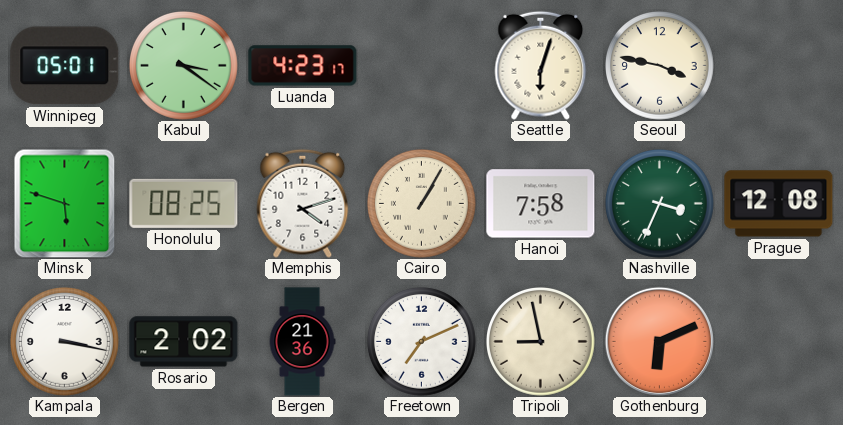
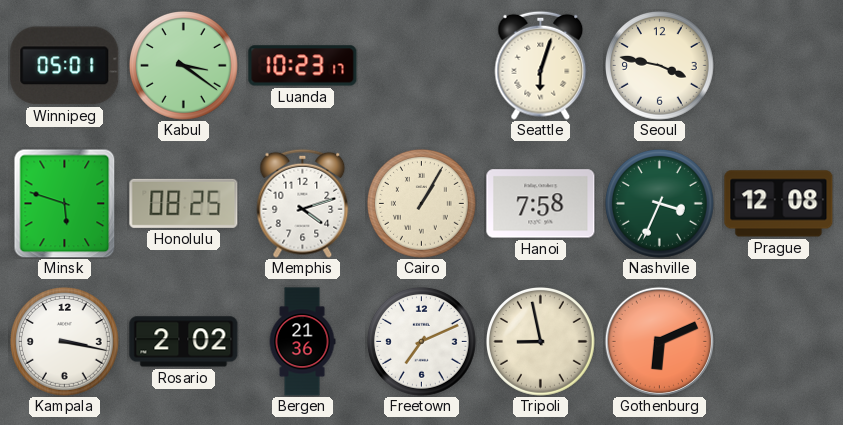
Luanda: 4:23 -> 10:23 (303, 66)
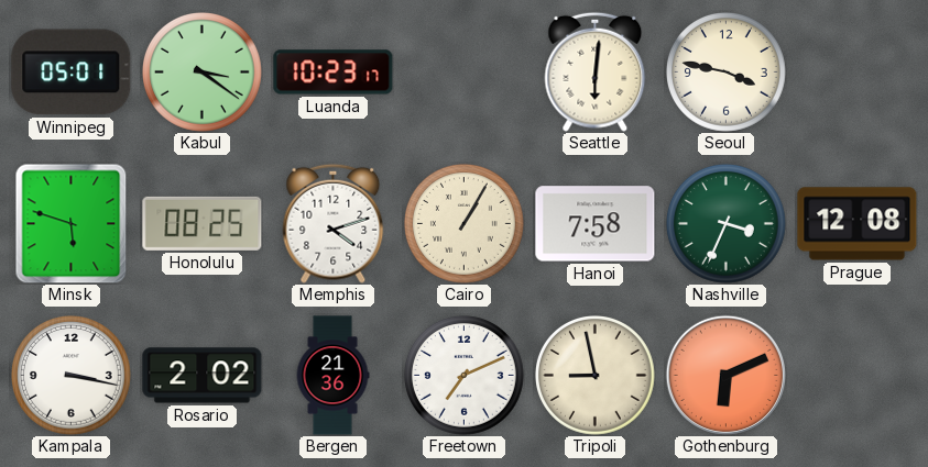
Seattle: 6:03 -> 6:01 (596, 71)
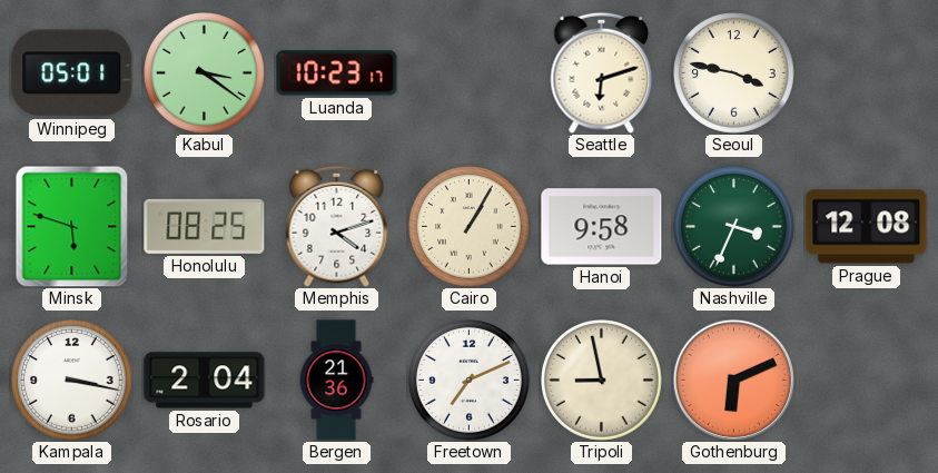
Seattle: 6:01 -> 6:12 (602, 72)
Hanoi: 7:58 -> 9:58 (602, 227)
Rosario: 2:02 -> 2:04 (205, 381)
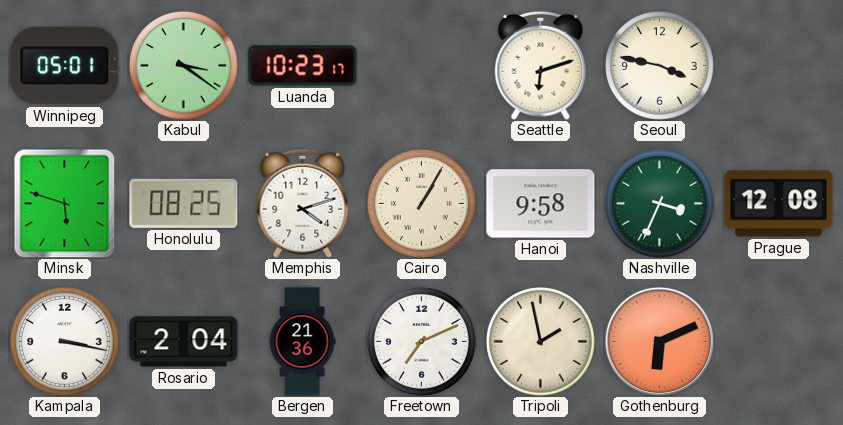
Tripoli: 8:58 -> 1:58 (541, 342)
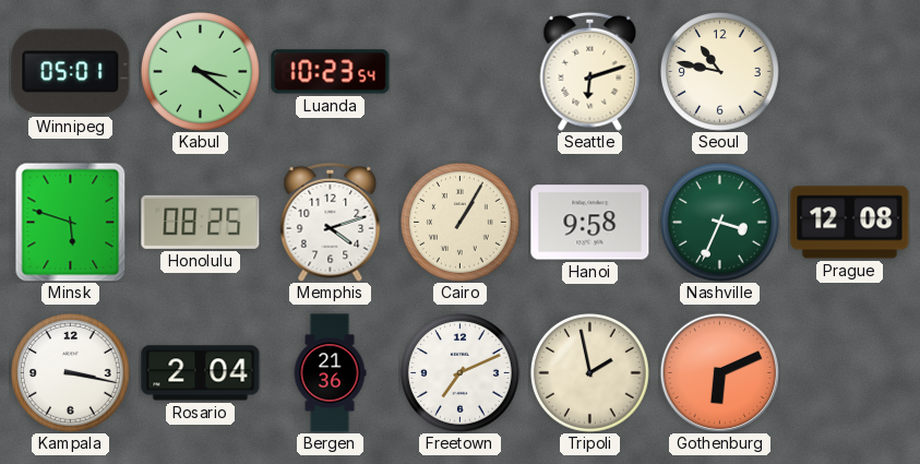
Luanda: 10:23:17 -> 10:23:54 (331, 72)
Seoul: 3:47 -> 10:47 (720, 72)
